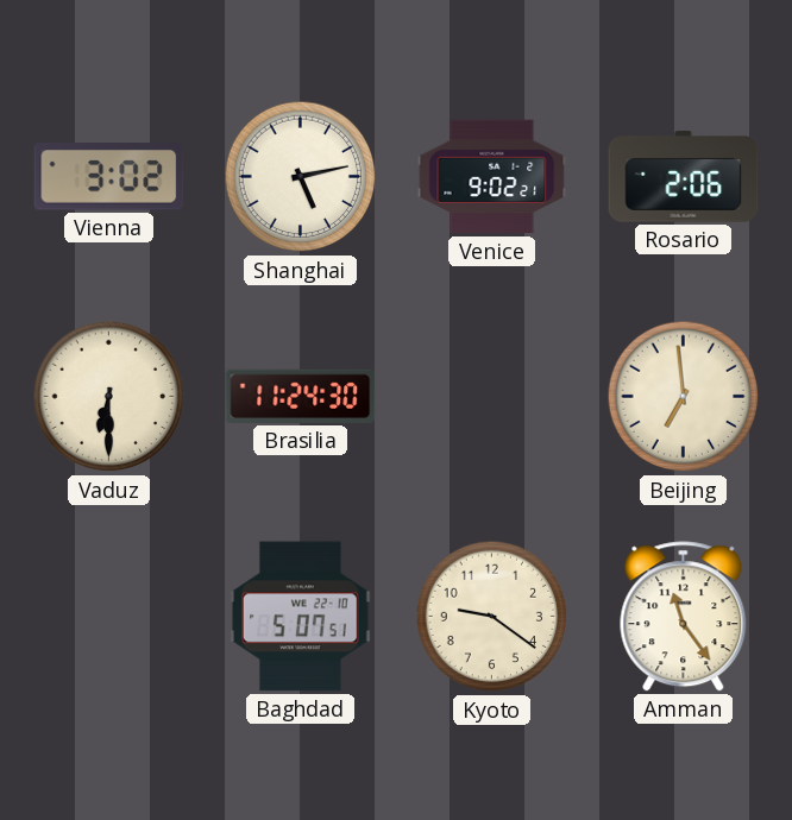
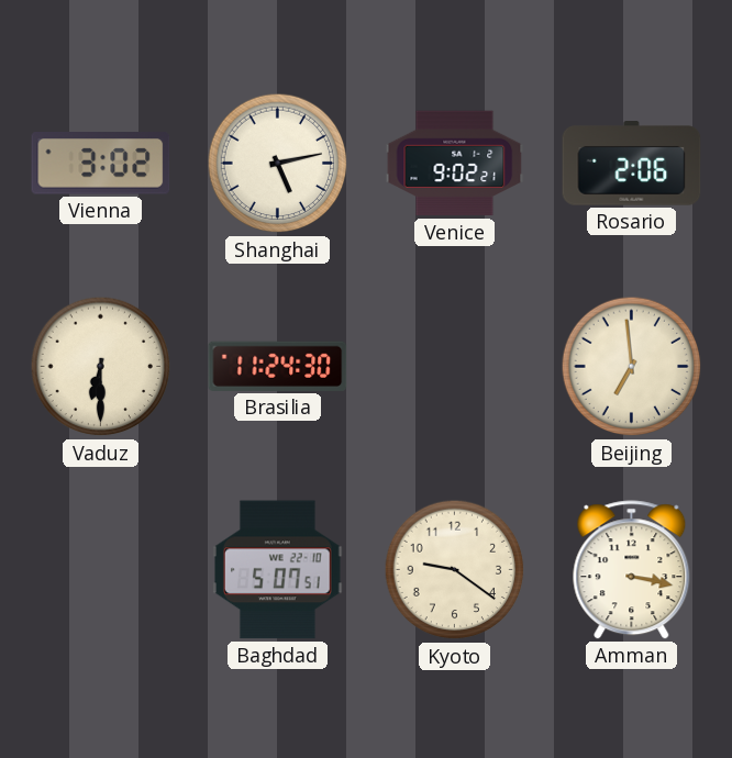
Amman: 11:24 -> 3:17 (632, 570)
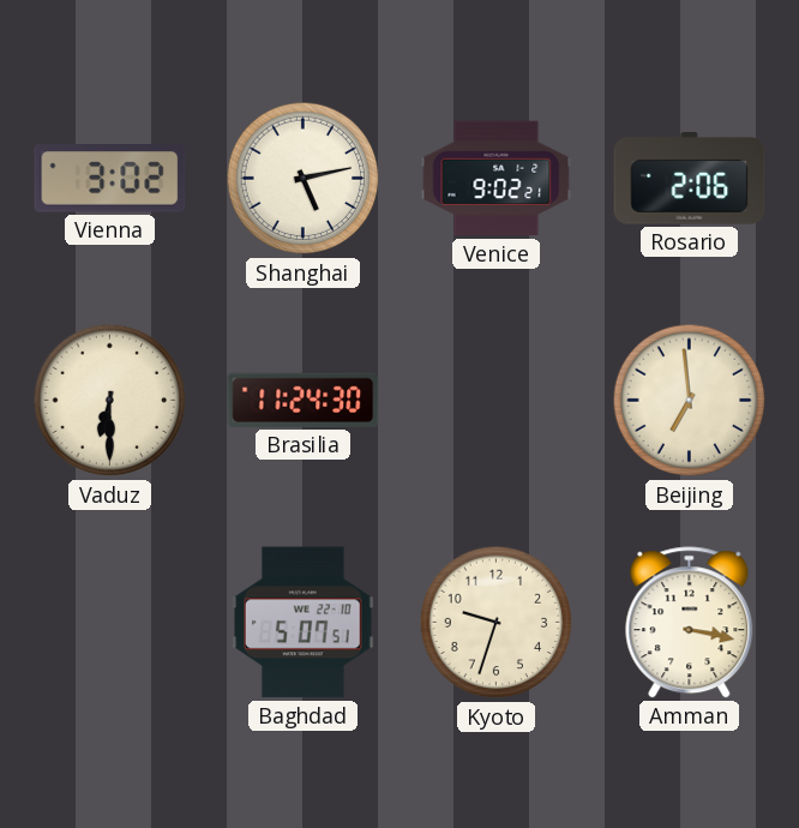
Kyoto: 9:21 -> 9:33 (497, 623)
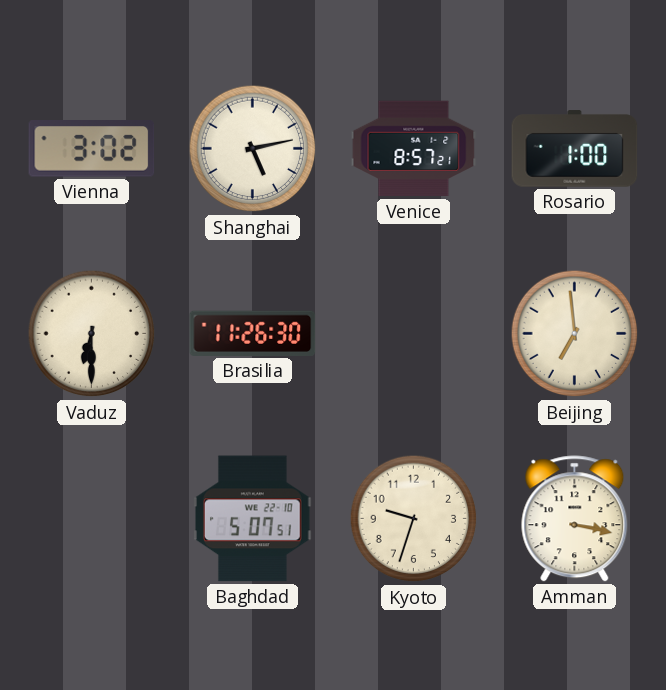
Venice: 9:02 -> 8:57 (414, 149)
Rosario: 2:06 -> 1:00 (575, 149)
Brasilia: 11:24 -> 11:26 (253, 333)
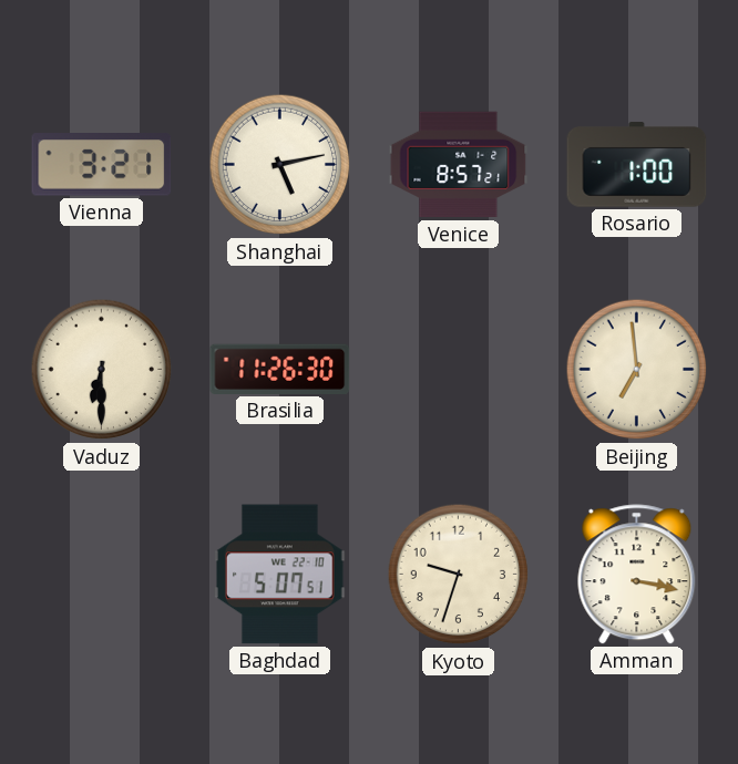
Vienna: 3:02 -> 3:21 (102, 165)
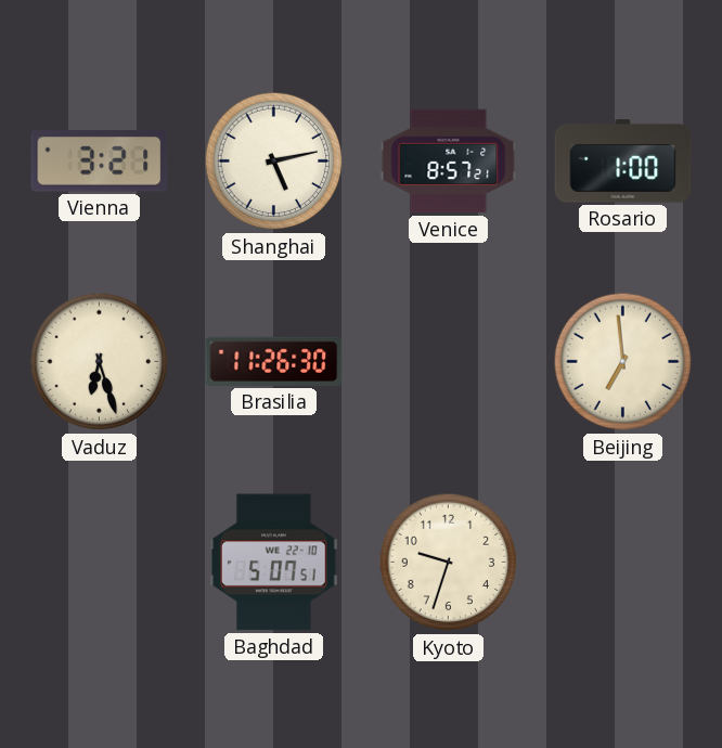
Vaduz: 6:30 -> 6:27 (100, 362)
Amman: 3:17 -> none (637, 575)
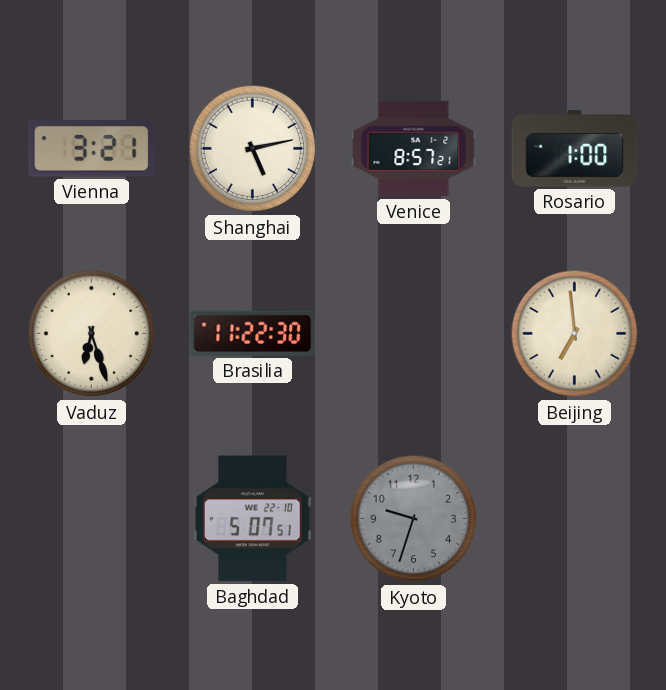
Brasilia: 11:26 -> 11:22 (253, 333)
Kyoto dial: cream -> grey (414, 519)
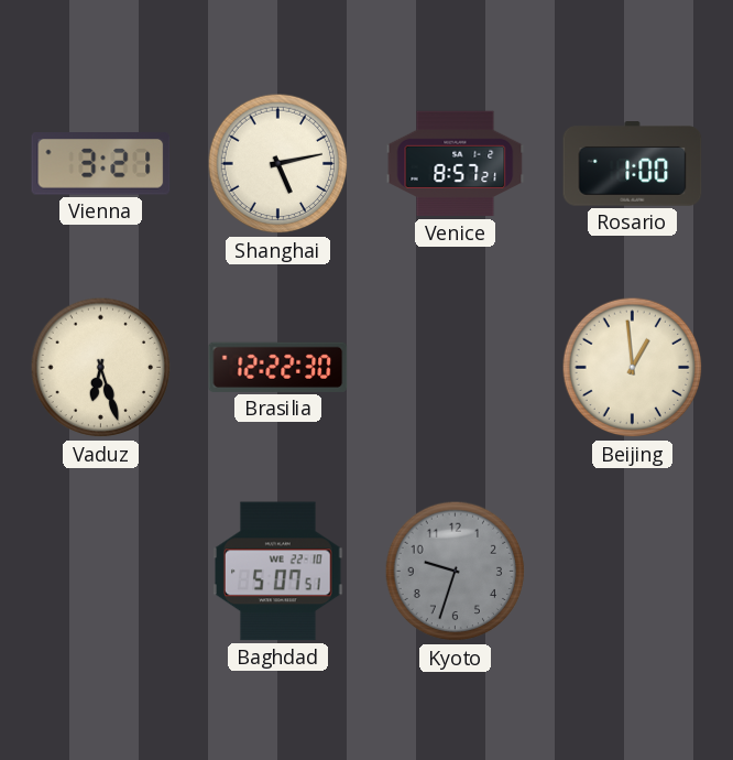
Brasilia: 11:22 -> 12:22 (278, 367)
Beijing: 6:59 -> 12:59 (633, 368)
